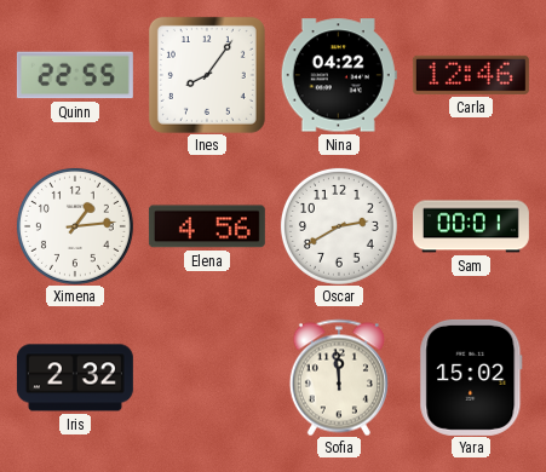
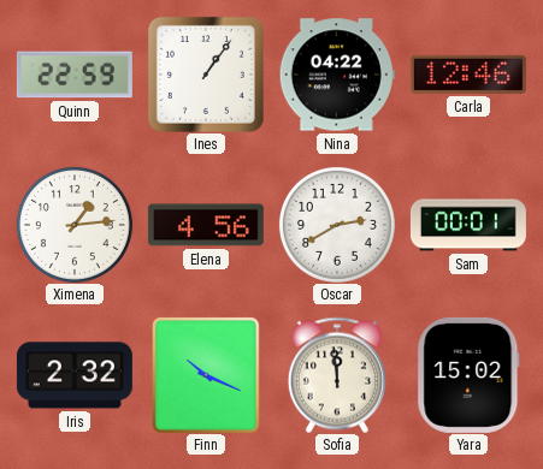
Quinn: 22:55 -> 22:59 (75, 75)
Ines: 8:06 -> 1:06 (206, 75)
Finn: none -> 10:19 (206, 375)
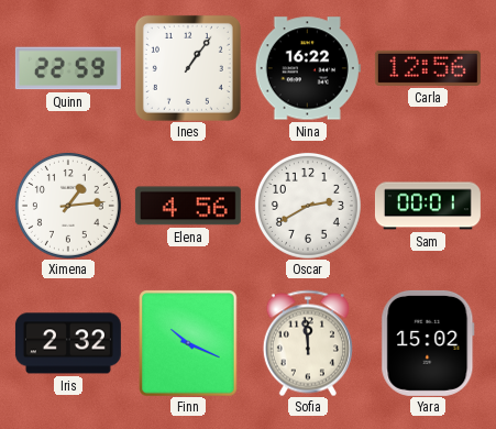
Nina: 04:22 -> 16:22 (308, 68)
Carla: 12:46 -> 12:56 (428, 68)
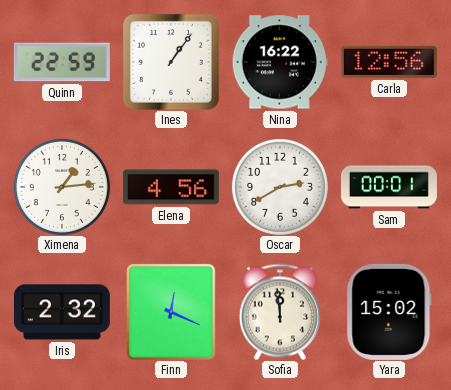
Finn: 10:19 -> 12:19 (171, 312)
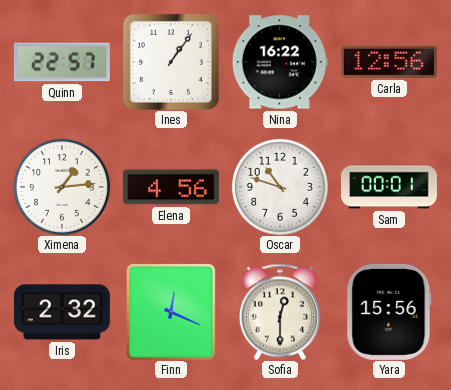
Quinn: 22:59 -> 22:57 (62, 62)
Oscar: 2:40 -> 10:48 (280, 187)
Sofia: 11:59 -> 12:30 (280, 312)
Yara: 15:02 -> 15:56 (389, 312)
